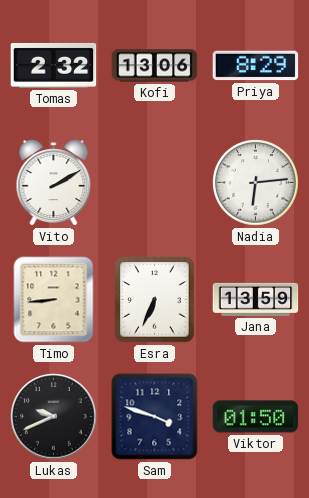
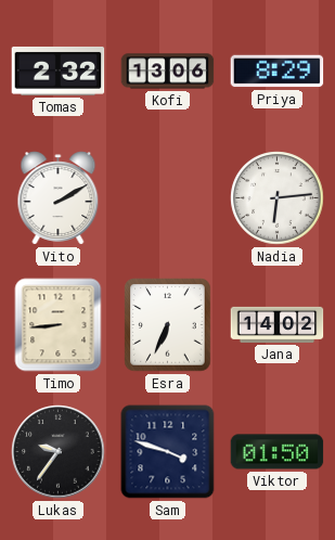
Jana: 13:59 -> 14:02 (278, 324)
Lukas: 9:41 -> 9:36 (59, 452)
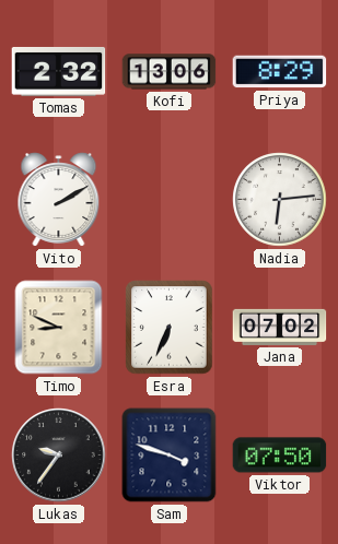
Timo: 8:44 -> 8:49 (59, 328)
Jana: 14:02 -> 07:02 (280, 327)
Viktor: 01:50 -> 07:50 (280, 456)
